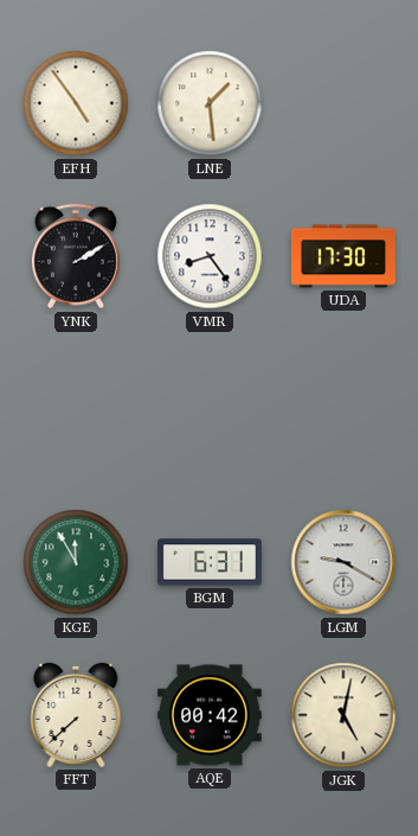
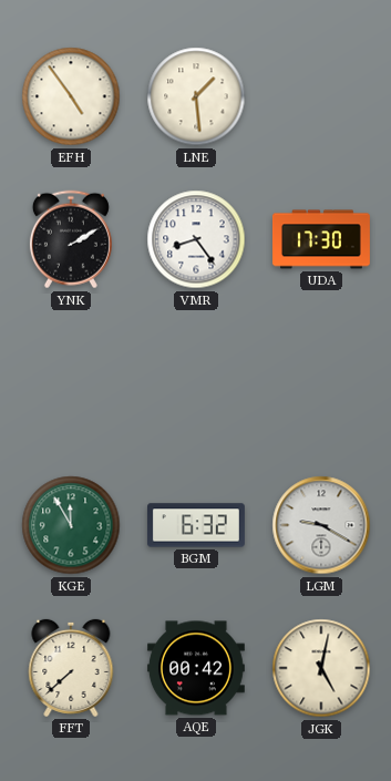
BGM: 6:31 -> 6:32 (196, 525)
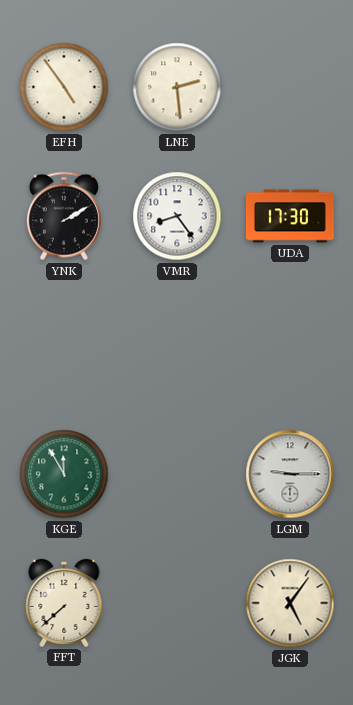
LNE: 1:29 -> 2:29 (177, 87)
BGM: 6:32 -> none (196, 525)
LGM: 9:20 -> 9:15 (290, 474)
AQE: 00:42 -> none (196, 668)
JGK: 5:02 -> 5:06 (290, 603)
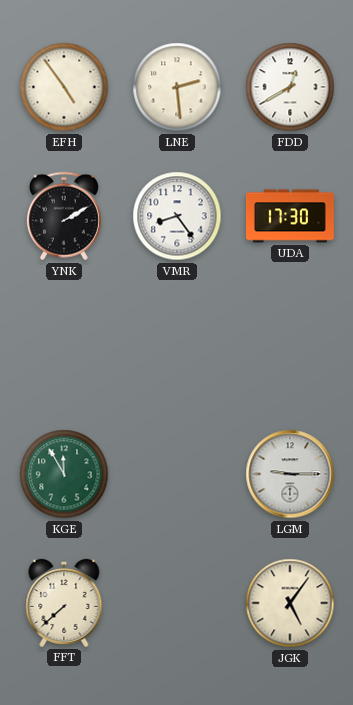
FDD: none -> 12:40 (290, 87)
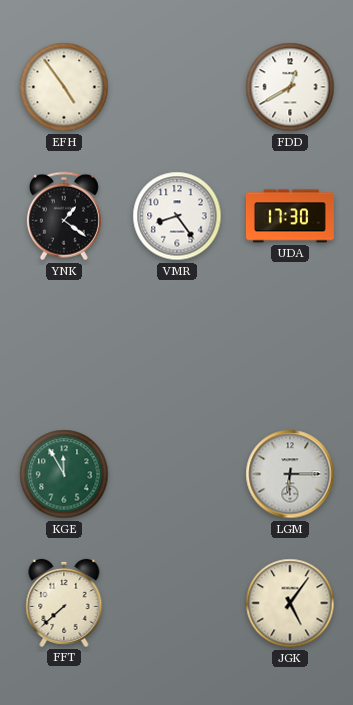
LNE: 2:29 -> none (177, 87)
YNK: 2:10 -> 1:21 (64, 216)
LGM: 9:15 -> 6:15 (290, 474)
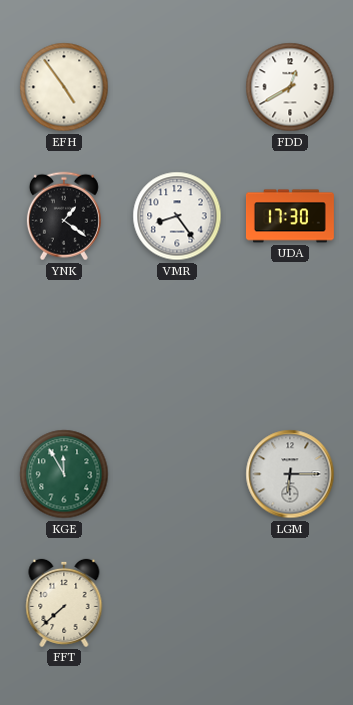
JGK: 5:06 -> none (290, 603)
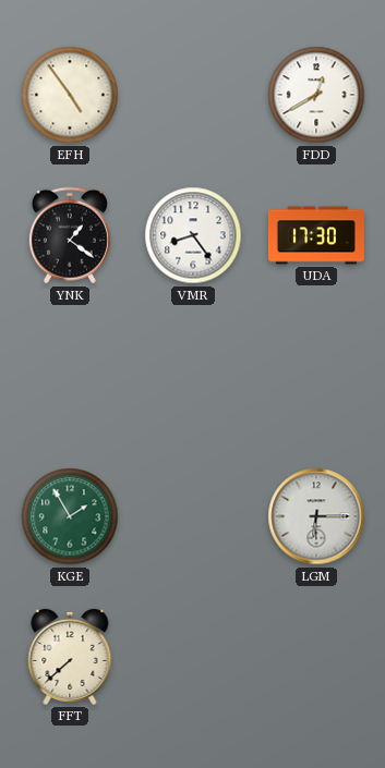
KGE: 11:55 -> 1:55 (70, 516)
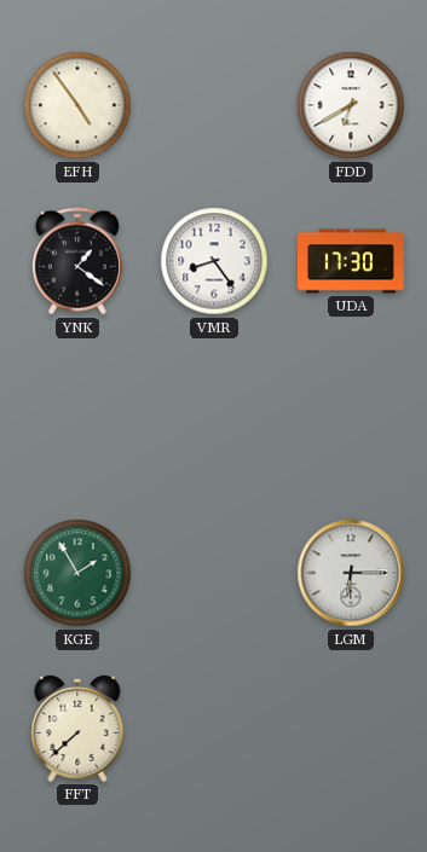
FDD: 12:40 -> 6:40 (351, 105)
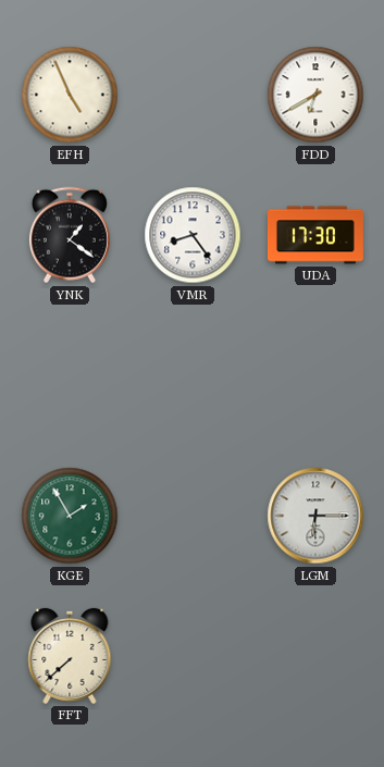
EFH: 4:54 -> 4:56 (70, 95)
